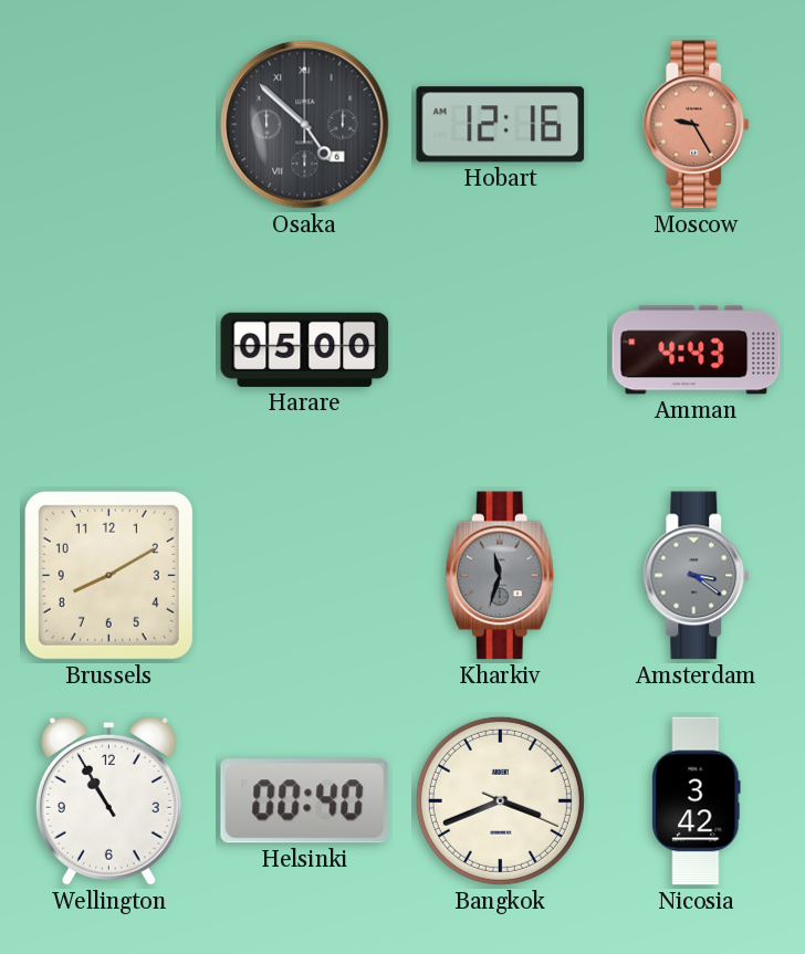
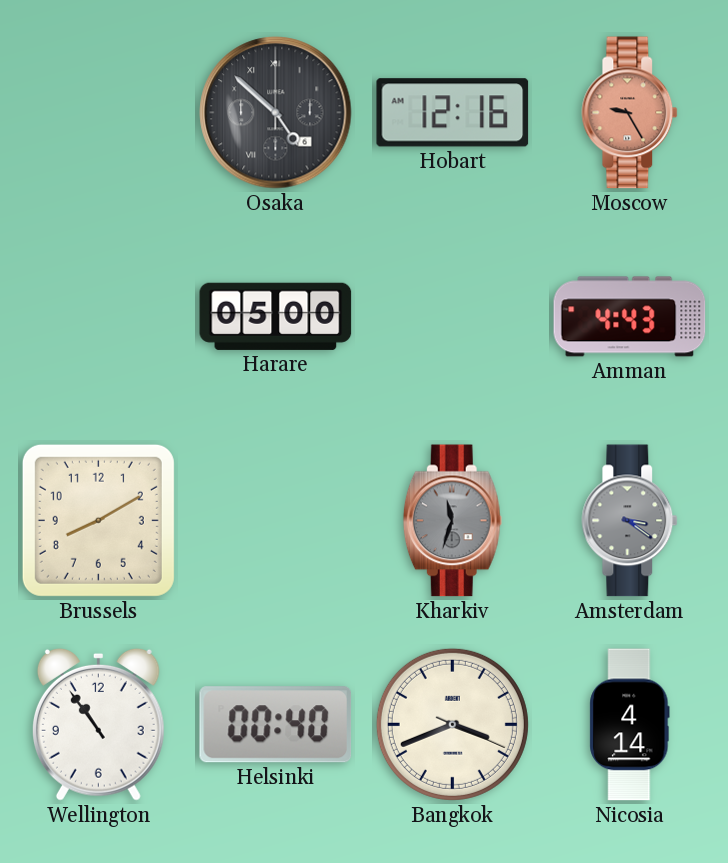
Wellington: 10:55 -> 10:54 (98, 724)
Nicosia: 3:42 -> 4:14 (630, 725)
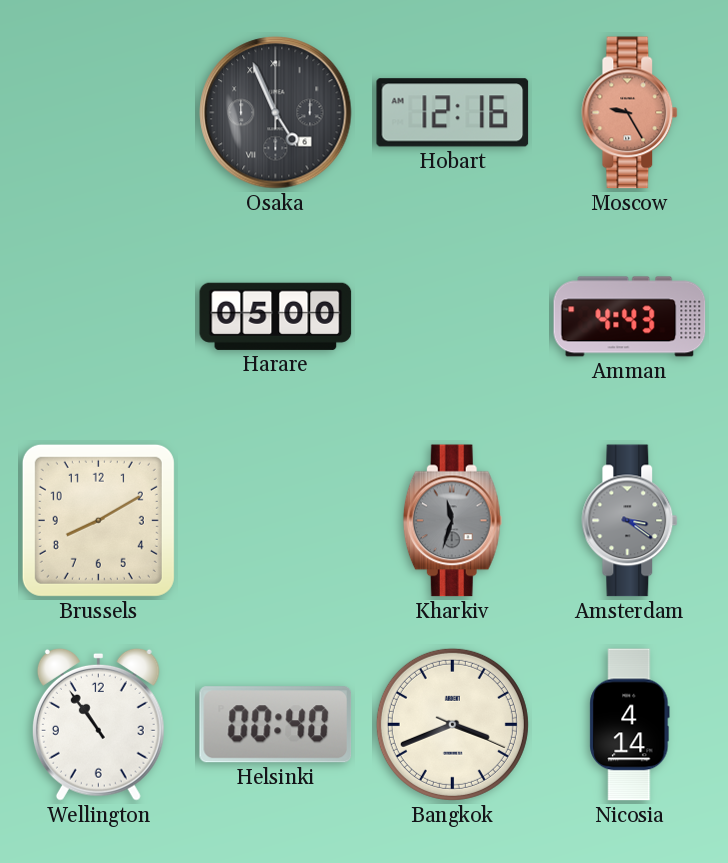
Osaka: 4:52 -> 4:56 (276, 113)
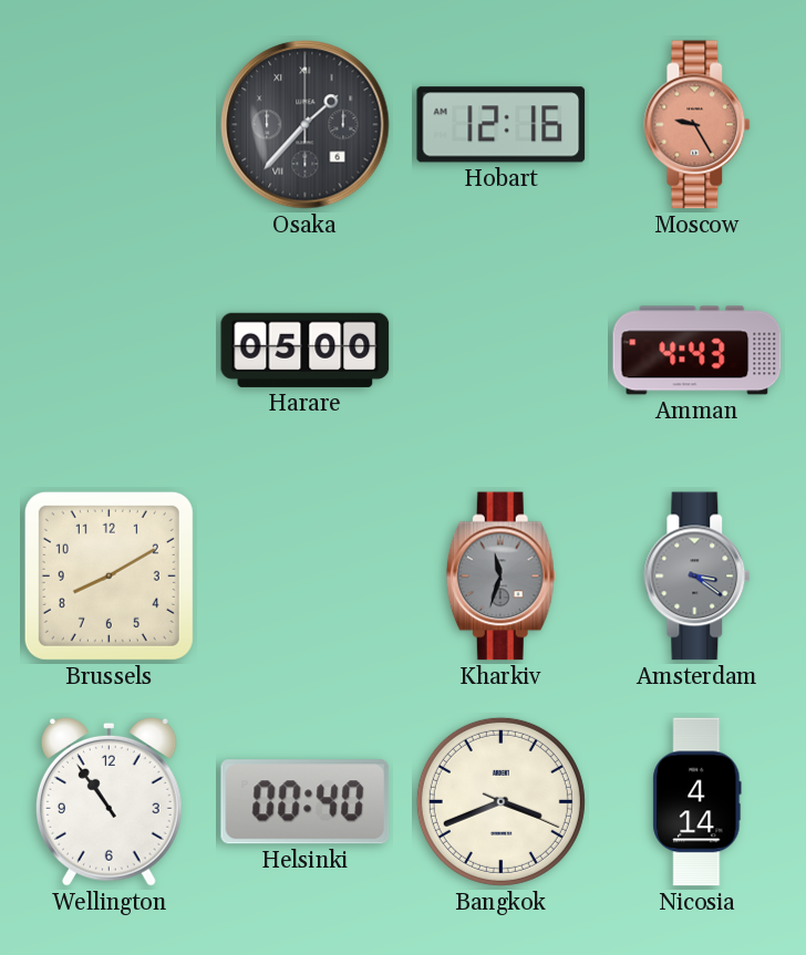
Osaka: 4:56 -> 1:37 (306, 125)
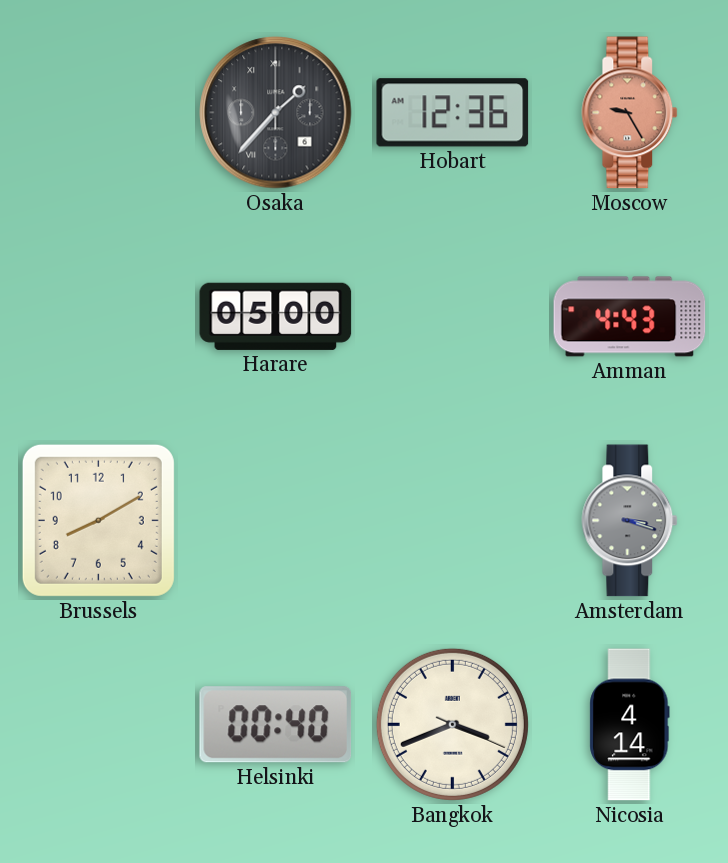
Hobart: 12:16 -> 12:36 (453, 113)
Kharkiv: 11:33 -> none (500, 577)
Amsterdam: 3:21 -> 3:18 (630, 521)
Wellington: 10:54 -> none (108, 801)
